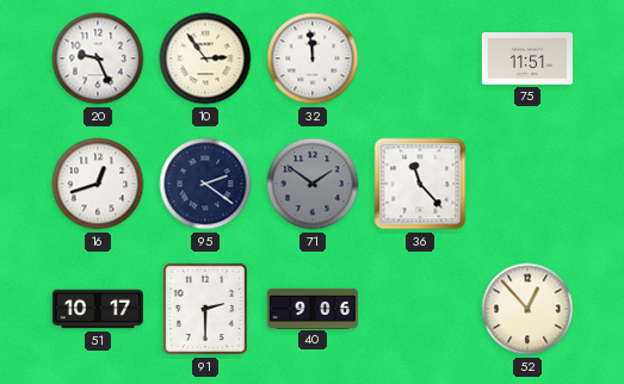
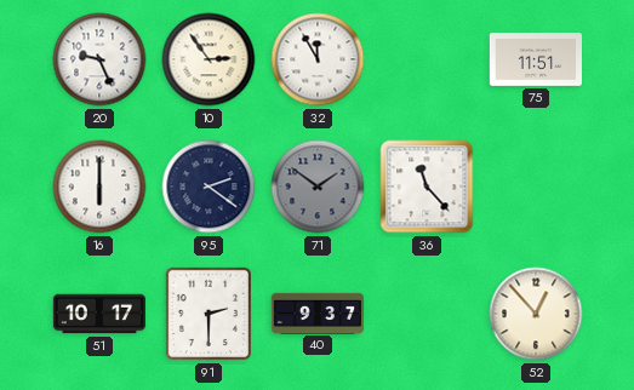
32: 11:59 -> 11:55 (318, 59)
16: 12:42 -> 6:00 (99, 187)
40: 9:06 -> 9:37 (316, 312)
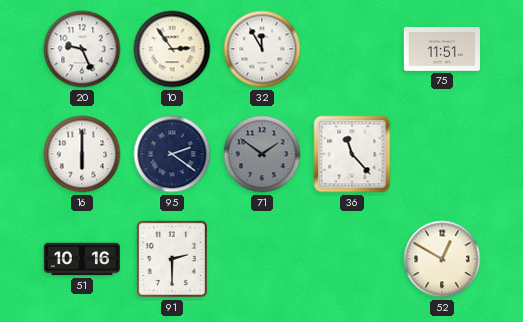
51: 10:17 -> 10:16 (81, 259)
40: 9:37 -> none (316, 312)
52: 12:53 -> 12:50 (442, 259)
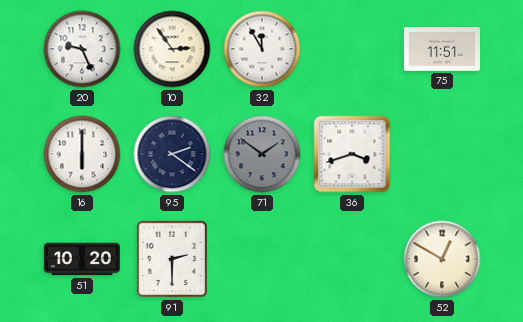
36: 11:23 -> 3:42 (352, 154)
51: 10:16 -> 10:20 (81, 259)
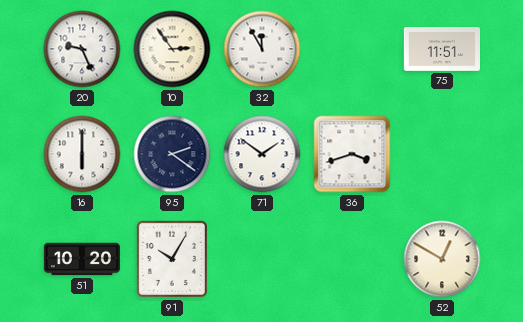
71 dial: grey -> white (262, 154)
91: 2:30 -> 10:05 (172, 259)
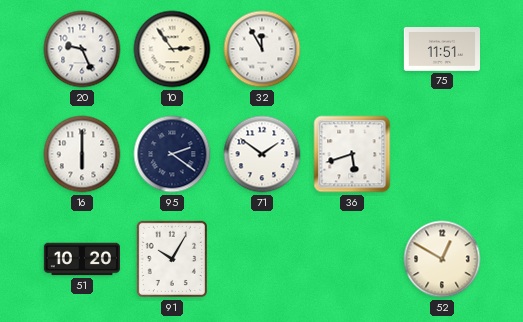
36: 3:42 -> 5:42 (352, 154)
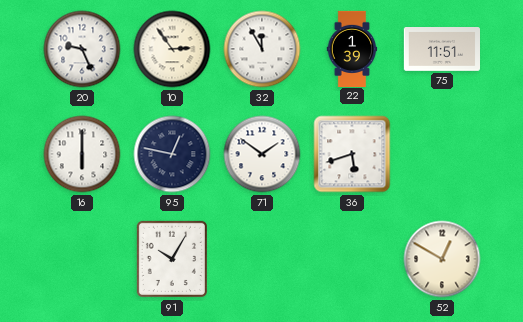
22: none -> 1:39 (352, 48)
95: 2:21 -> 12:47 (172, 154)
51: 10:20 -> none (81, 259)
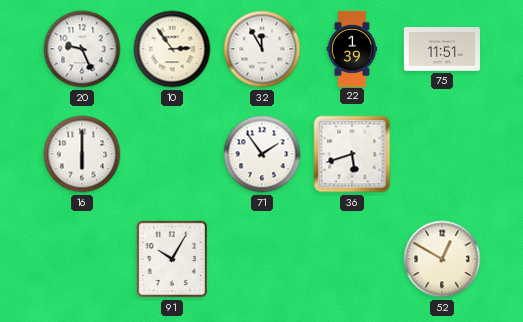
95: 12:47 -> none (172, 154)
71: 1:51 -> 1:54 (262, 154)
